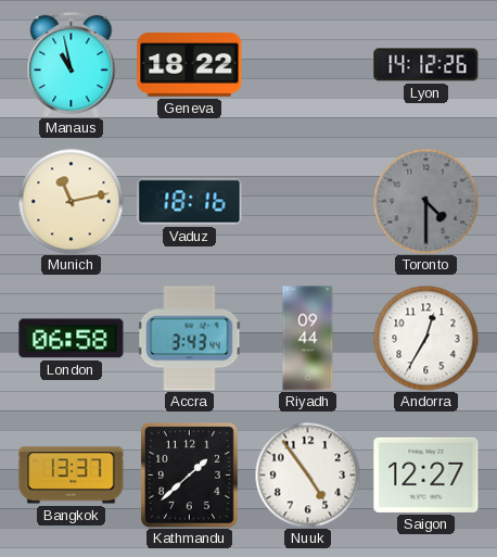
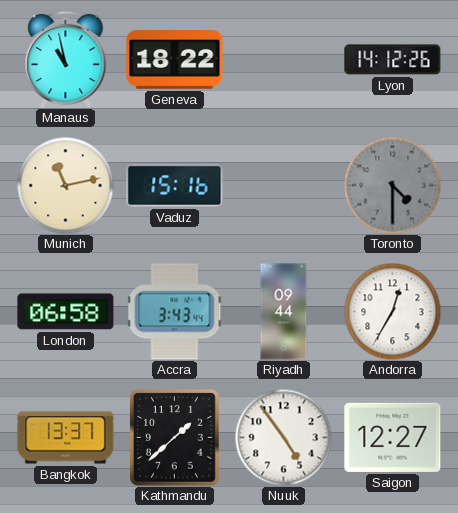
Vaduz: 18:16 -> 15:16 (175, 186)
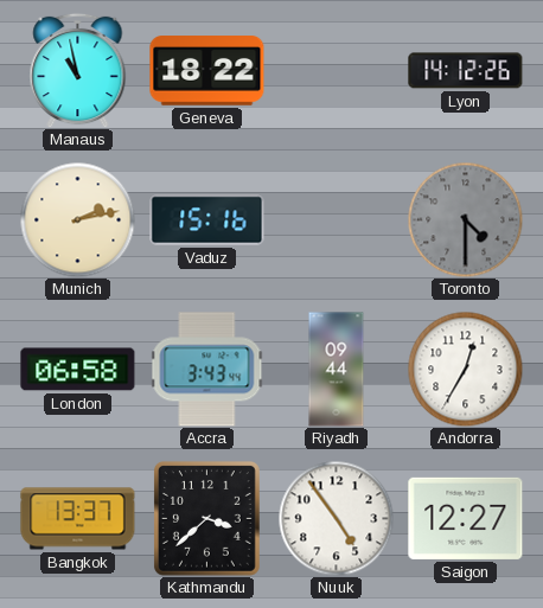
Munich: 11:13 -> 2:13 (77, 219)
Kathmandu: 1:38 -> 3:38 (206, 518)
